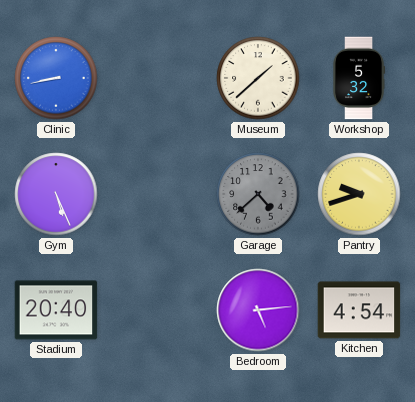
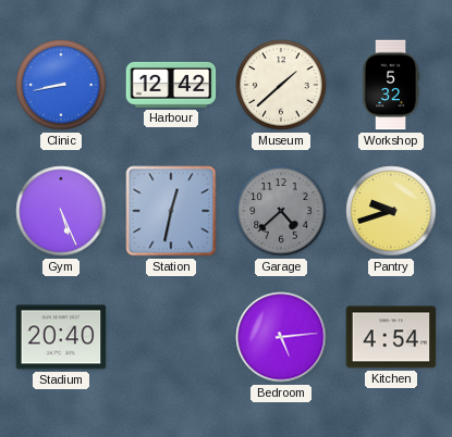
Harbour: none -> 12:42 (171, 85)
Station: none -> 12:32 (171, 211)
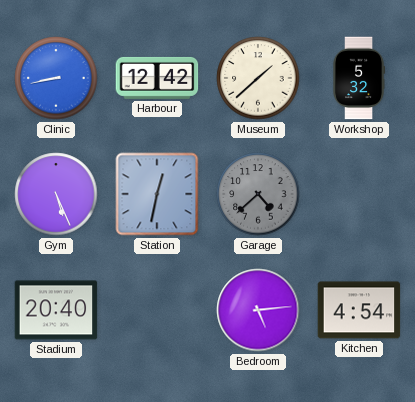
Pantry: 9:42 -> none (391, 211)
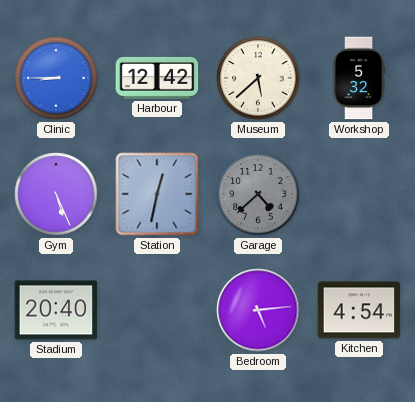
Clinic: 8:43 -> 8:45 (56, 78)
Museum: 1:38 -> 5:38 (258, 78)
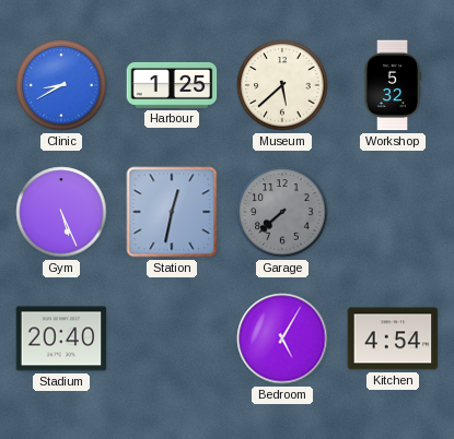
Clinic: 8:45 -> 8:40 (61, 85)
Harbour: 12:42 -> 1:25 (172, 85)
Garage: 4:38 -> 7:38 (282, 212)
Bedroom: 5:14 -> 5:05 (282, 339)
